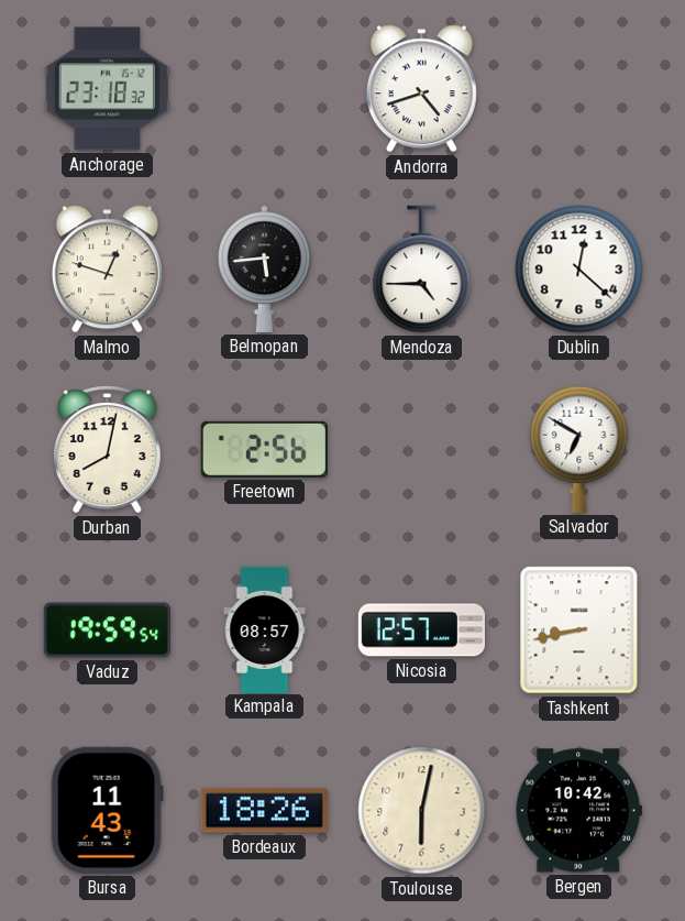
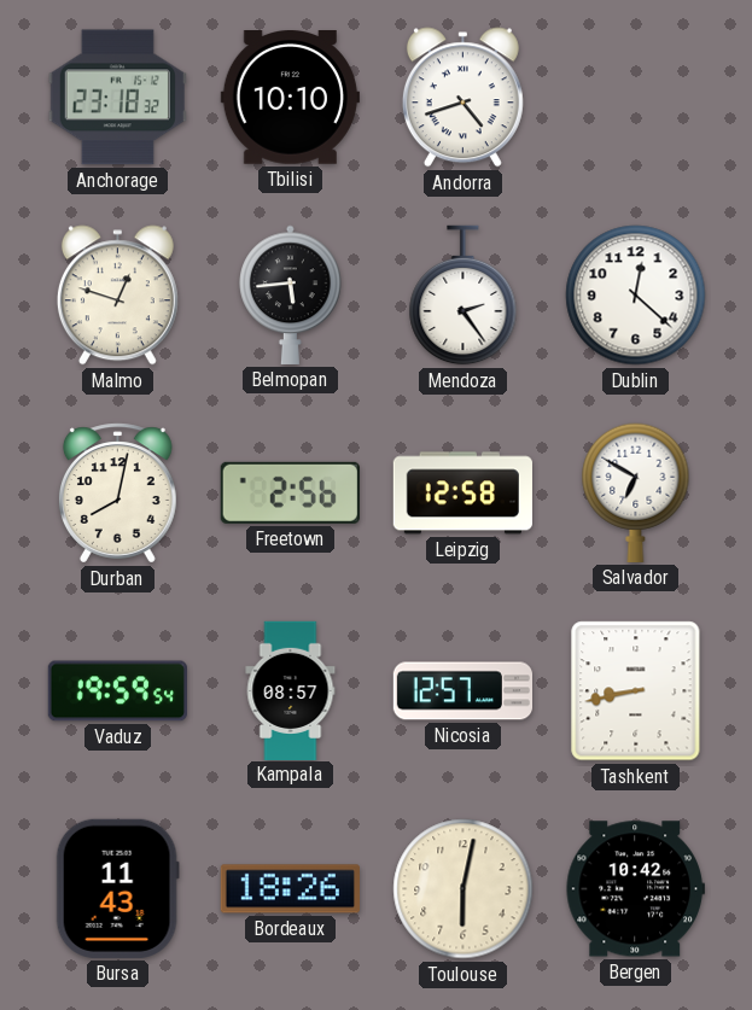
Tbilisi: none -> 10:10 (290, 98)
Mendoza: 4:45 -> 2:24 (464, 296)
Leipzig: none -> 12:58 (462, 494)
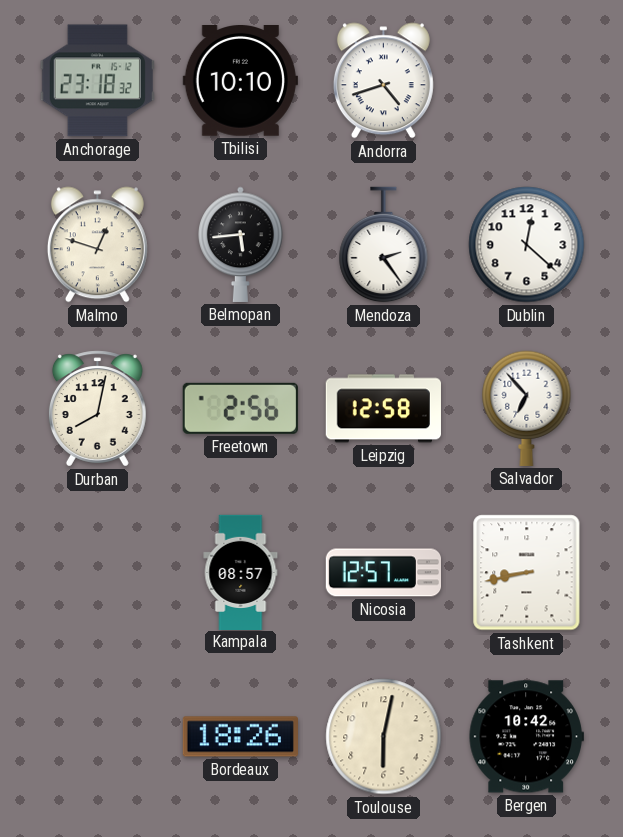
Salvador: 6:50 -> 6:53 (527, 408)
Vaduz: 19:59 -> none (117, 691)
Bursa: 11:43 -> none (117, 888)
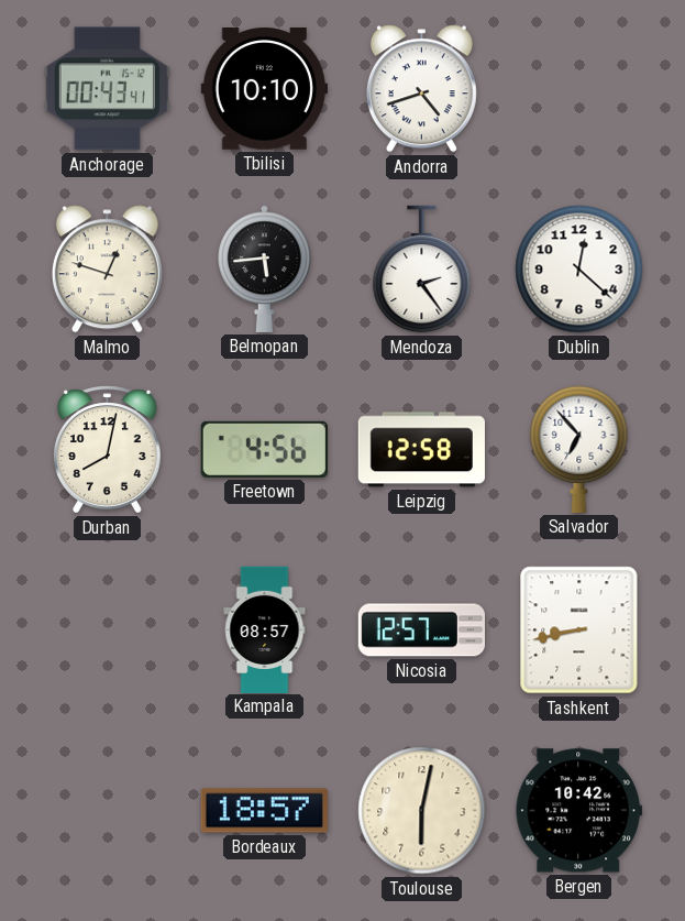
Anchorage: 23:18 -> 00:43 (107, 89)
Freetown: 2:56 -> 4:56 (264, 449)
Bordeaux: 18:26 -> 18:57 (264, 811)
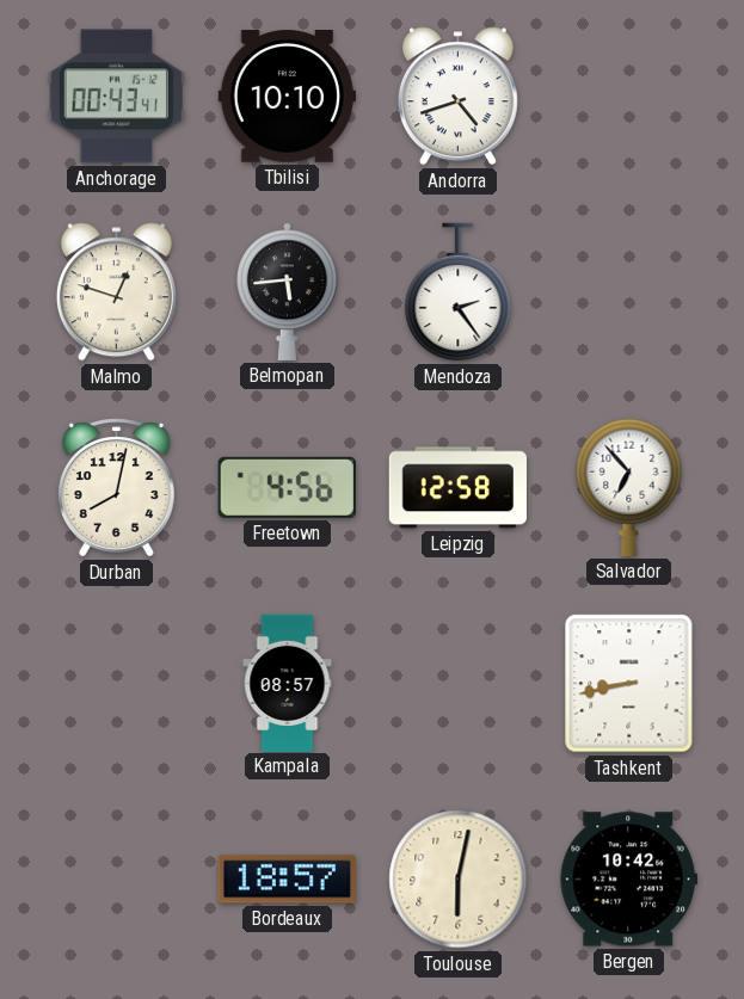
Dublin: 12:22 -> none (579, 270)
Nicosia: 12:57 -> none (421, 631)
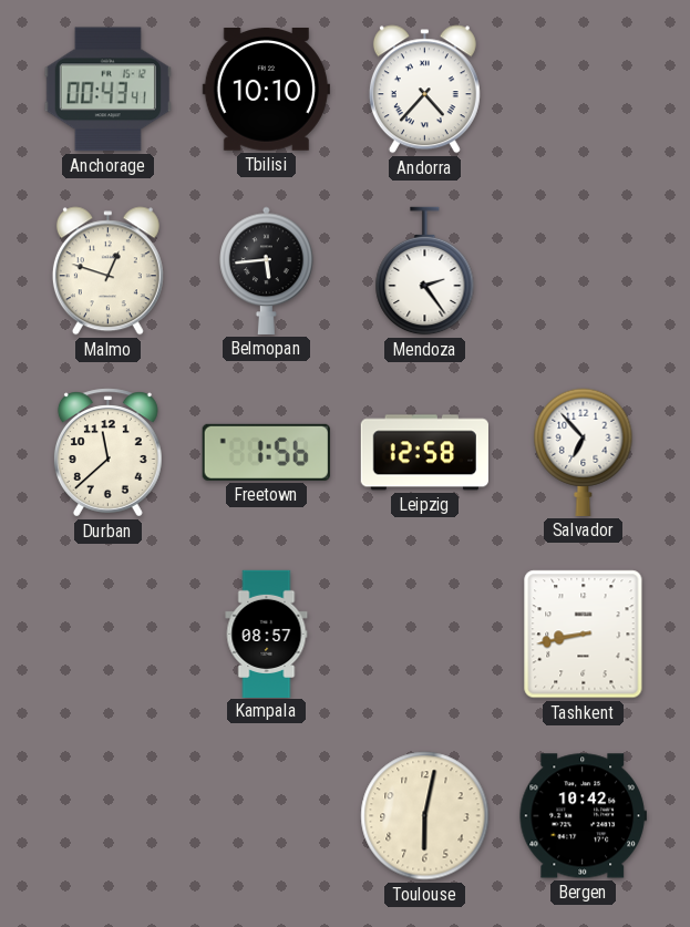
Andorra: 4:42 -> 4:37 (424, 90)
Durban: 8:02 -> 11:38 (107, 453)
Freetown: 4:56 -> 1:56 (266, 452)
Bordeaux: 18:57 -> none (287, 880)
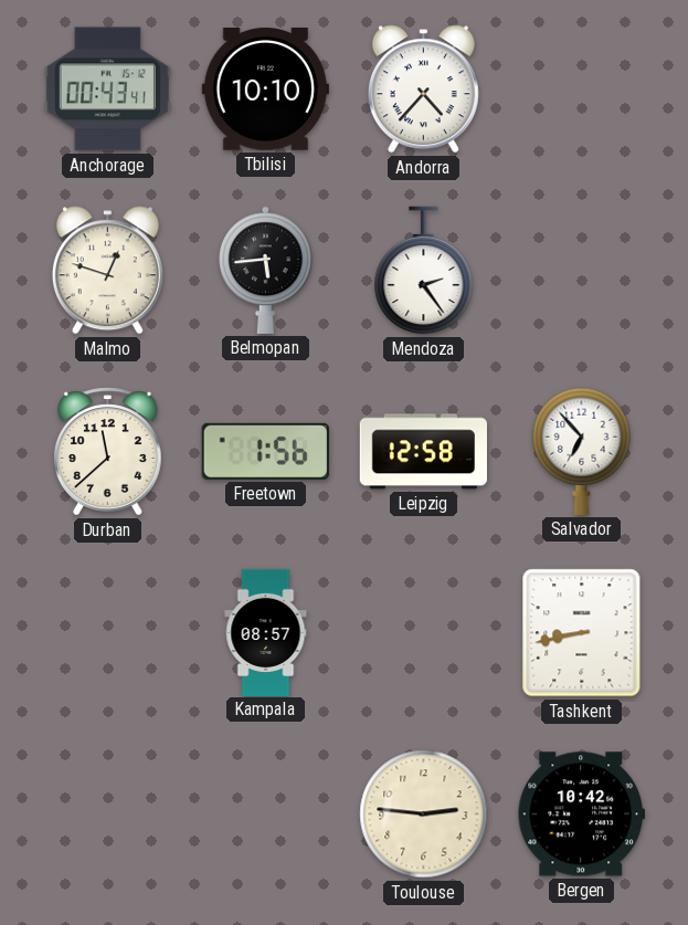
Toulouse: 6:02 -> 2:46 (424, 814)
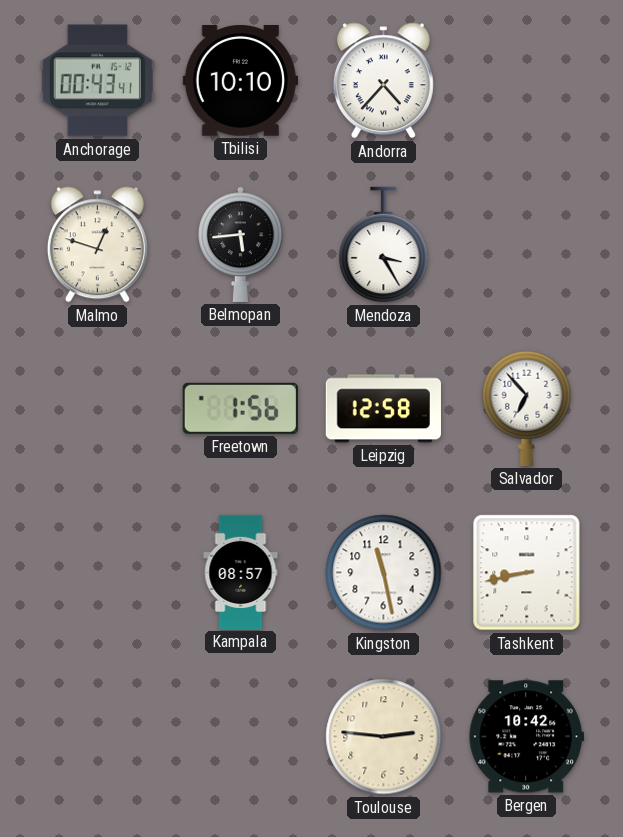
Mendoza: 2:24 -> 3:25 (384, 245)
Durban: 11:38 -> none (107, 452)
Kingston: none -> 11:28 (384, 573)
